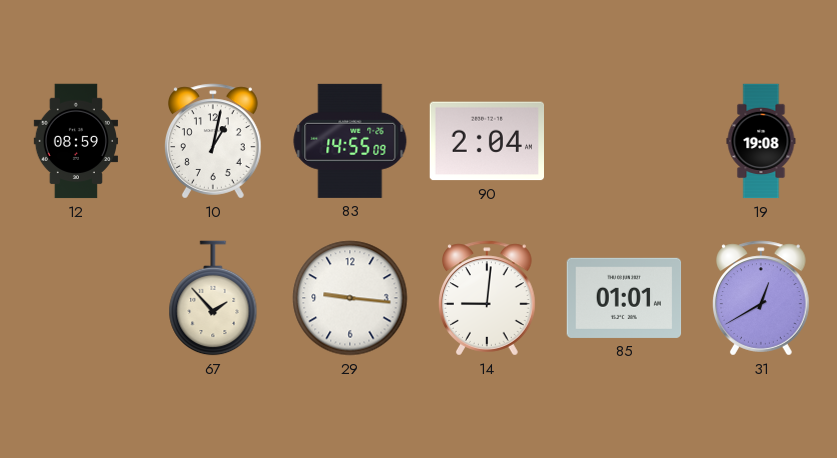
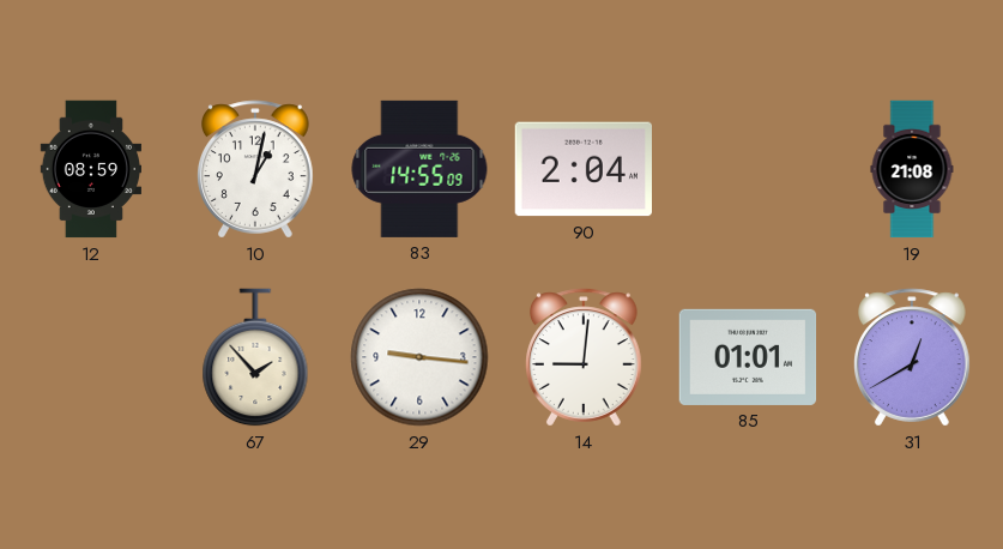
19: 19:08 -> 21:08 (912, 169)
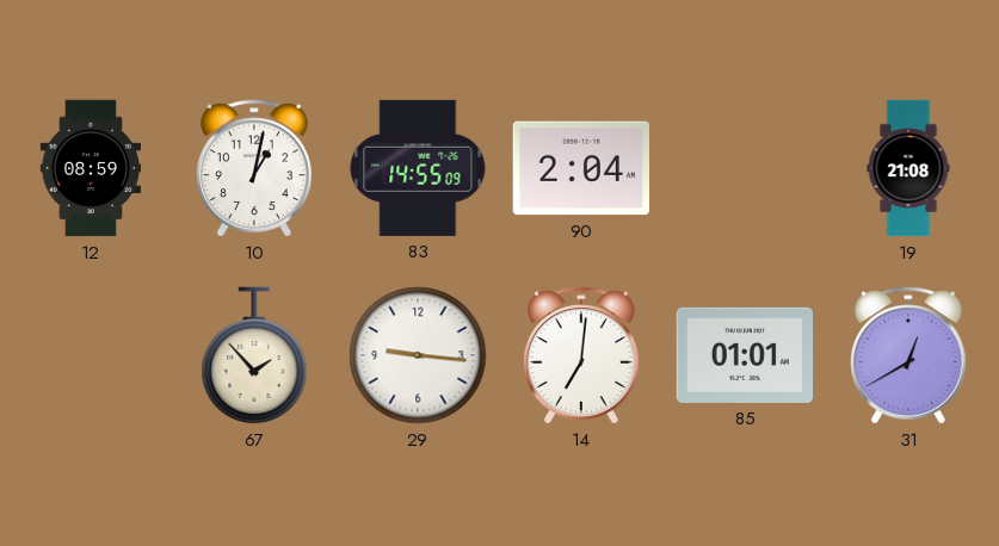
14: 9:01 -> 7:01 (582, 355)
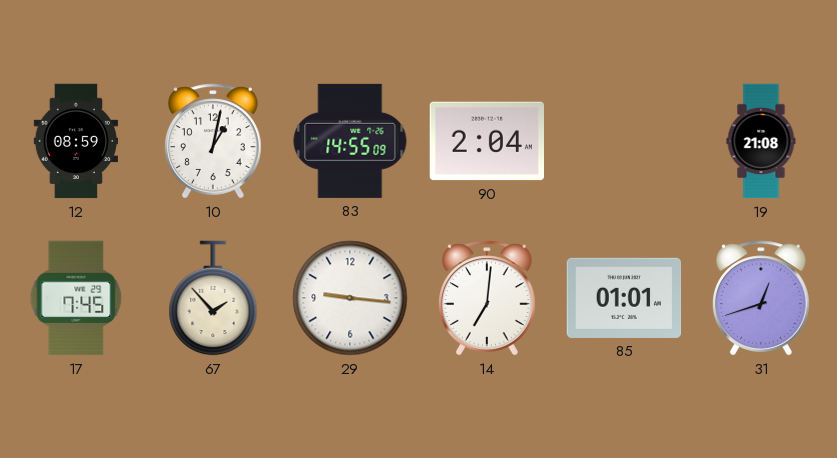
17: none -> 7:45 (76, 298)
31: 12:40 -> 12:42 (762, 298)
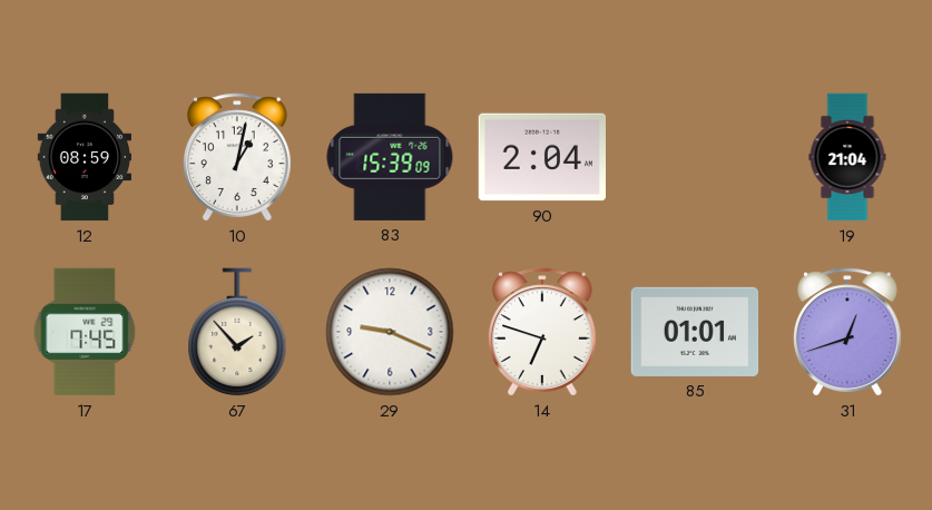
83: 14:55 -> 15:39 (390, 157)
19: 21:08 -> 21:04 (847, 157)
29: 9:16 -> 9:19 (390, 332)
14: 7:01 -> 6:48 (543, 332)
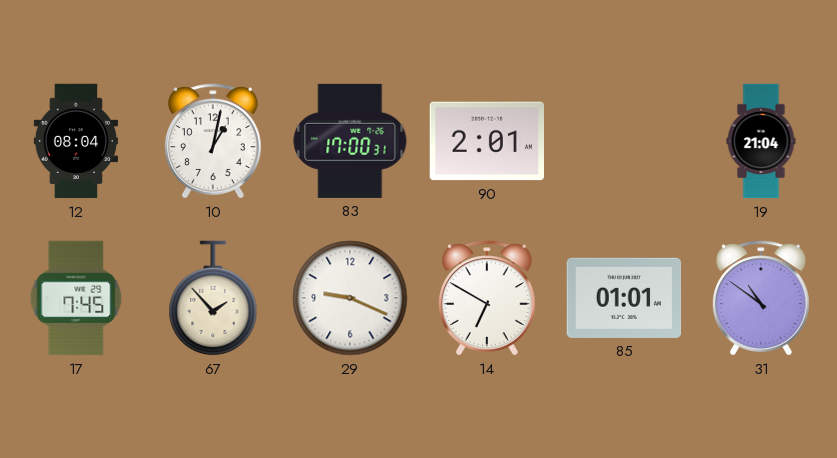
12: 08:59 -> 08:04 (75, 141)
83: 15:39 -> 17:00 (350, 141)
90: 2:04 -> 2:01 (486, 141)
14: 6:48 -> 6:50 (488, 298)
31: 12:42 -> 10:51 (762, 298)
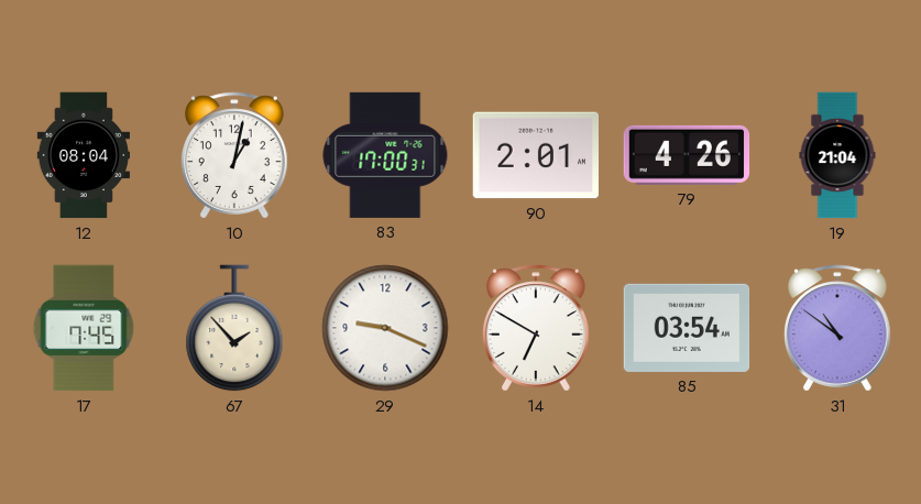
79: none -> 4:26 (687, 155)
85: 01:01 -> 03:54 (687, 328)
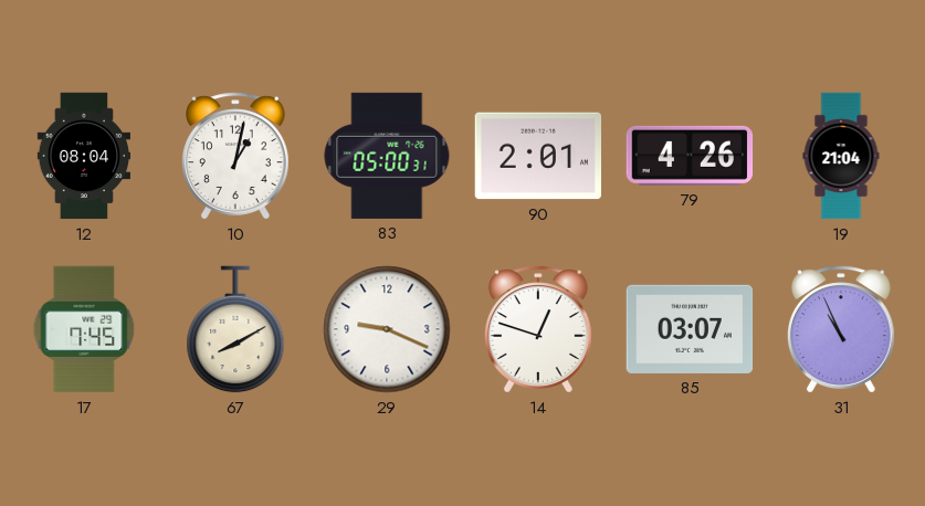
83: 17:00 -> 05:00 (387, 156)
67: 1:53 -> 8:10 (235, 329)
14: 6:50 -> 12:48 (539, 329)
85: 03:54 -> 03:07 (690, 329)
31: 10:51 -> 10:56 (842, 329)
